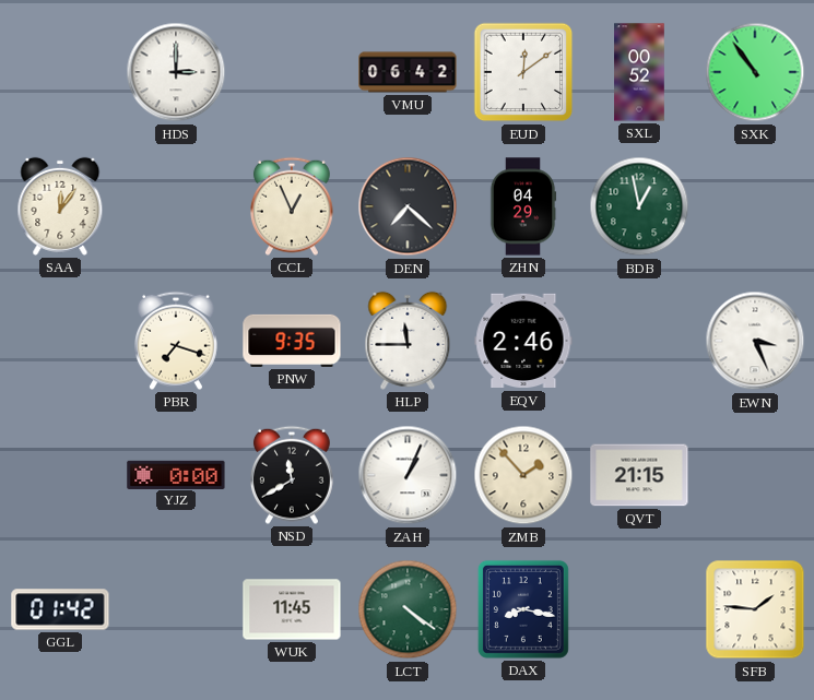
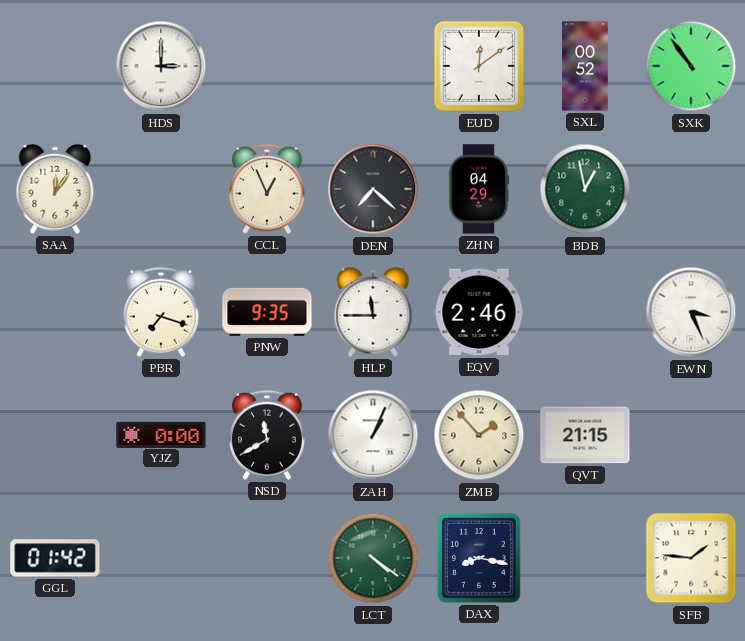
VMU: 06:42 -> none (408, 72)
WUK: 11:45 -> none (292, 609)
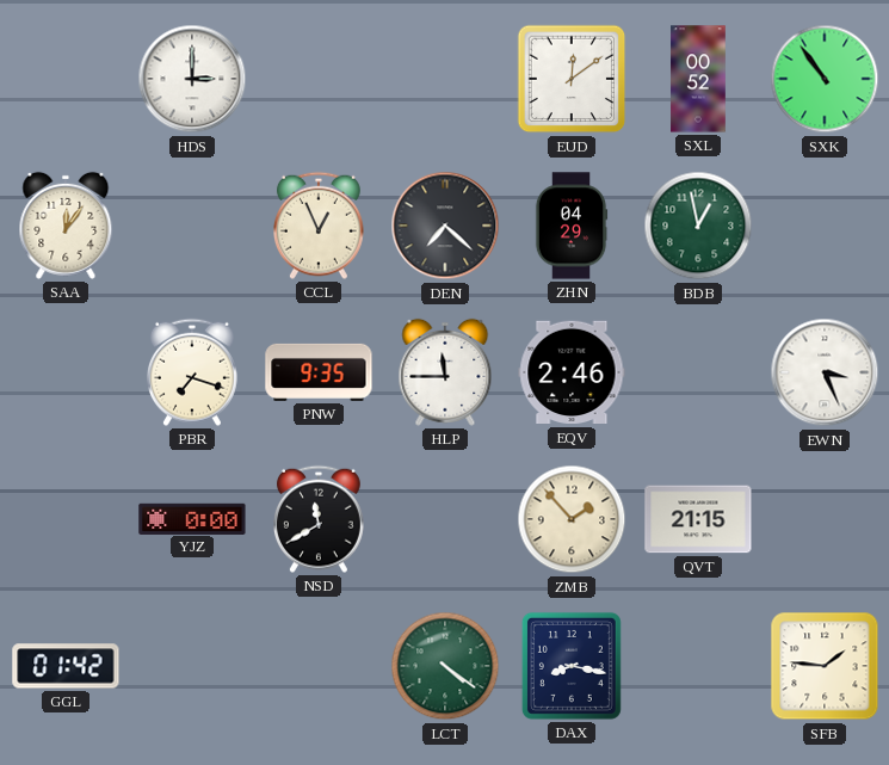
ZAH: 1:04 -> none (373, 435)
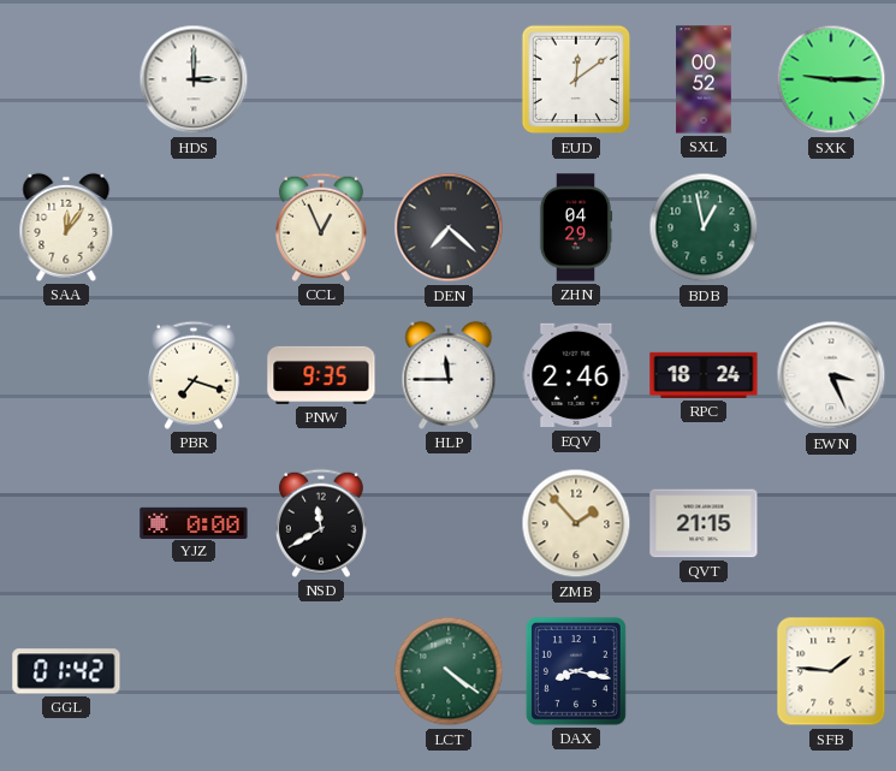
SXK: 10:54 -> 9:15 (831, 79)
RPC: none -> 18:24 (704, 375)
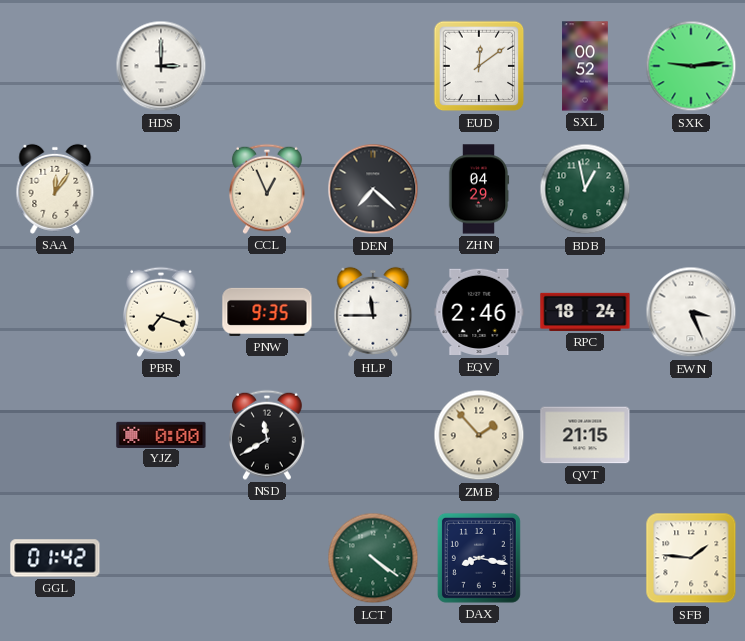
SXK: 9:15 -> 9:14 (691, 66)
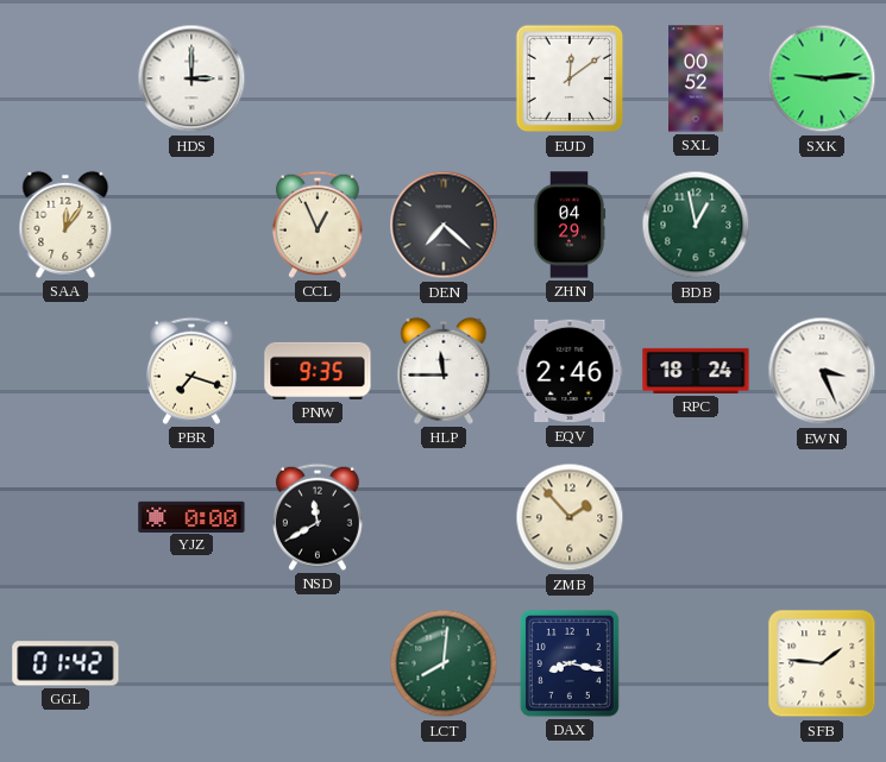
QVT: 21:15 -> none (585, 435)
LCT: 4:21 -> 8:01 (444, 663)
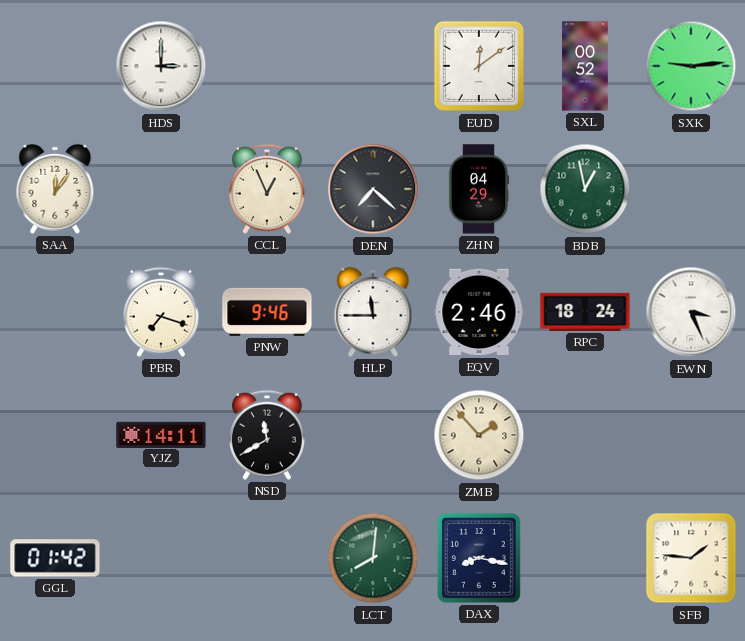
PNW: 9:35 -> 9:46 (267, 312)
YJZ: 0:00 -> 14:11 (161, 434)
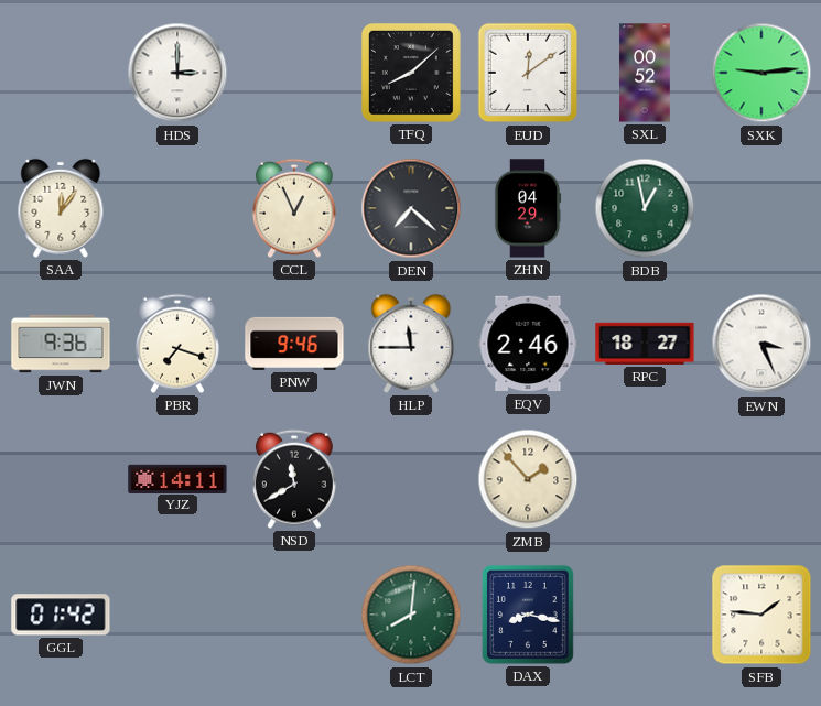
TFQ: none -> 8:08 (411, 73)
JWN: none -> 9:36 (61, 344)
RPC: 18:24 -> 18:27 (645, 344)
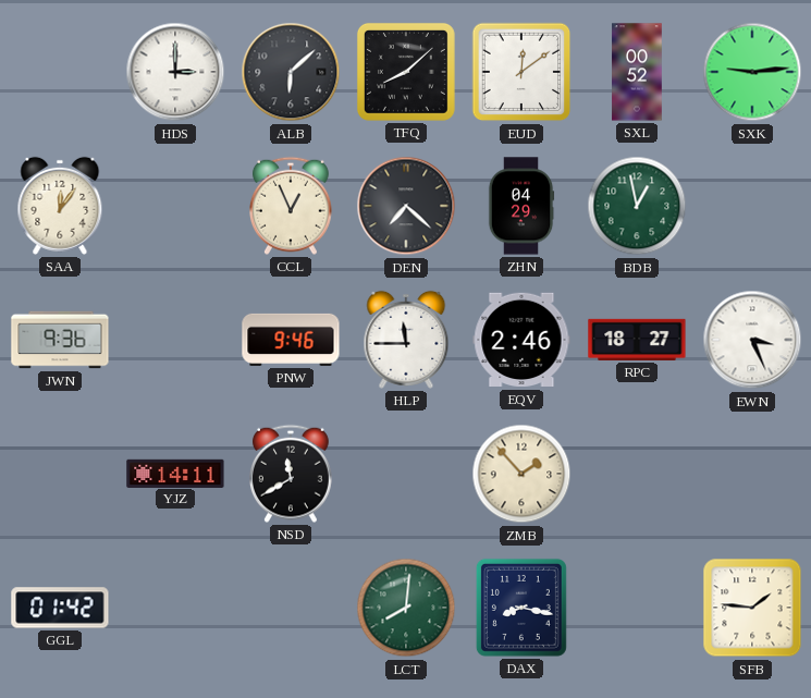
ALB: none -> 6:08 (291, 72)
PBR: 7:18 -> none (179, 344)
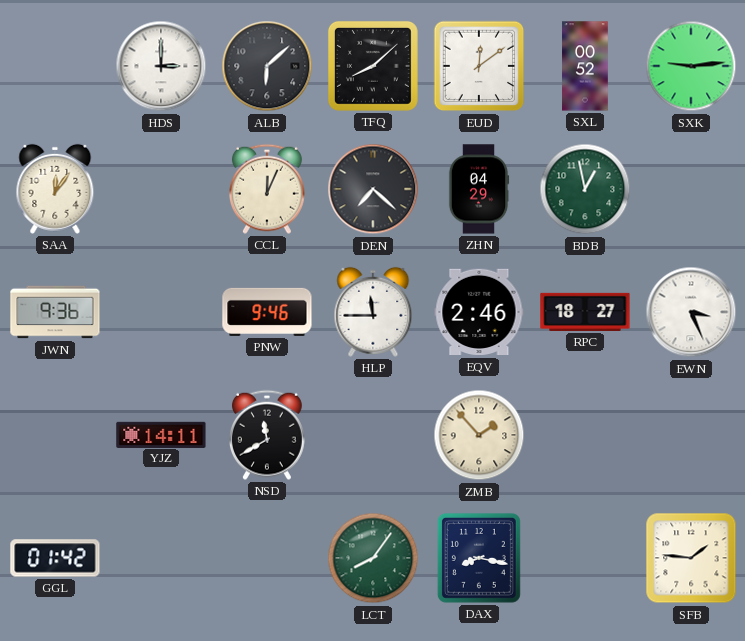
CCL: 12:56 -> 12:04 (268, 189)
LCT: 8:01 -> 8:06 (373, 558)
